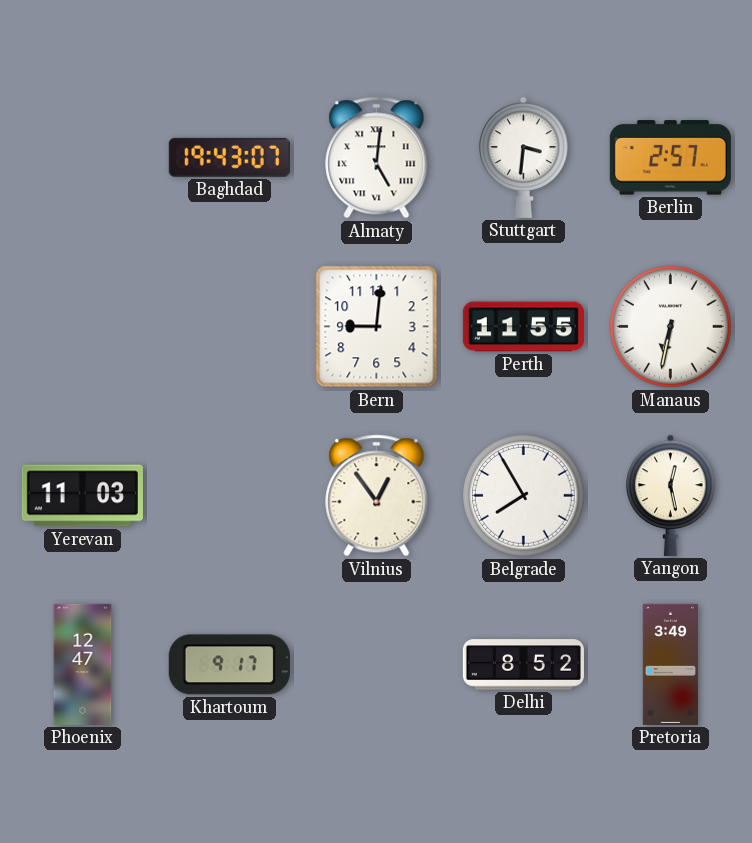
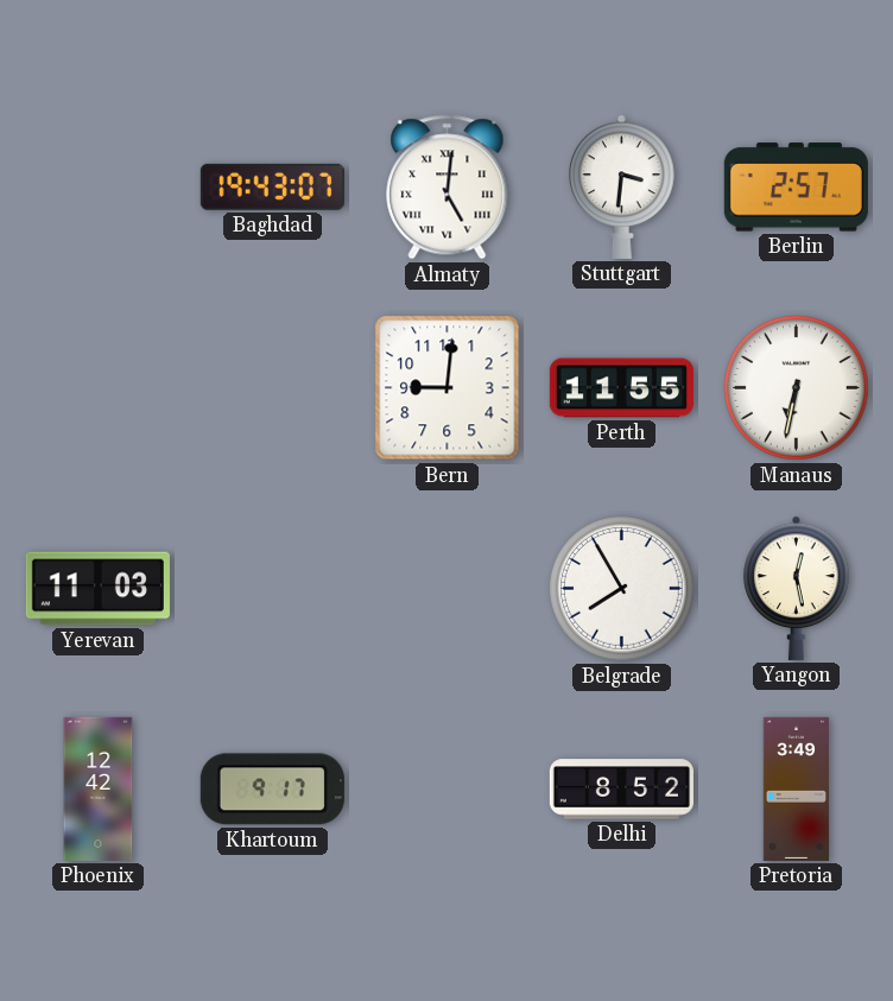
Vilnius: 12:54 -> none (377, 496)
Phoenix: 12:47 -> 12:42 (99, 788)
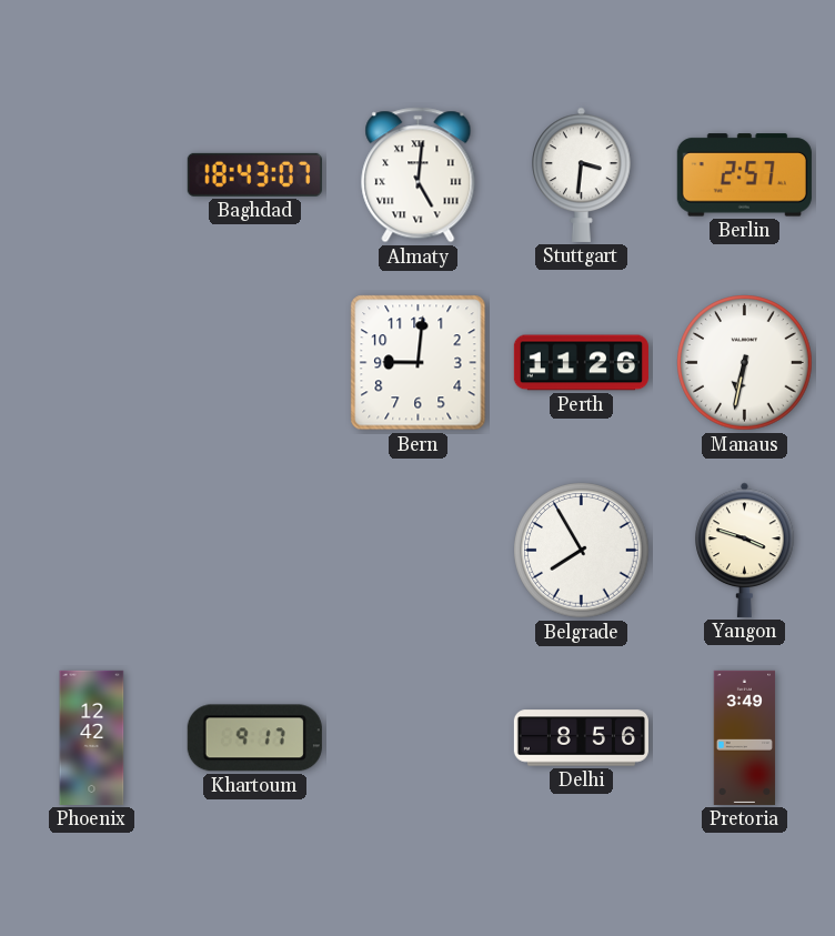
Baghdad: 19:43 -> 18:43 (254, 174)
Perth: 11:55 -> 11:26 (581, 363)
Yerevan: 11:03 -> none (97, 589)
Yangon: 12:28 -> 3:48 (745, 550)
Delhi: 8:52 -> 8:56 (581, 738)
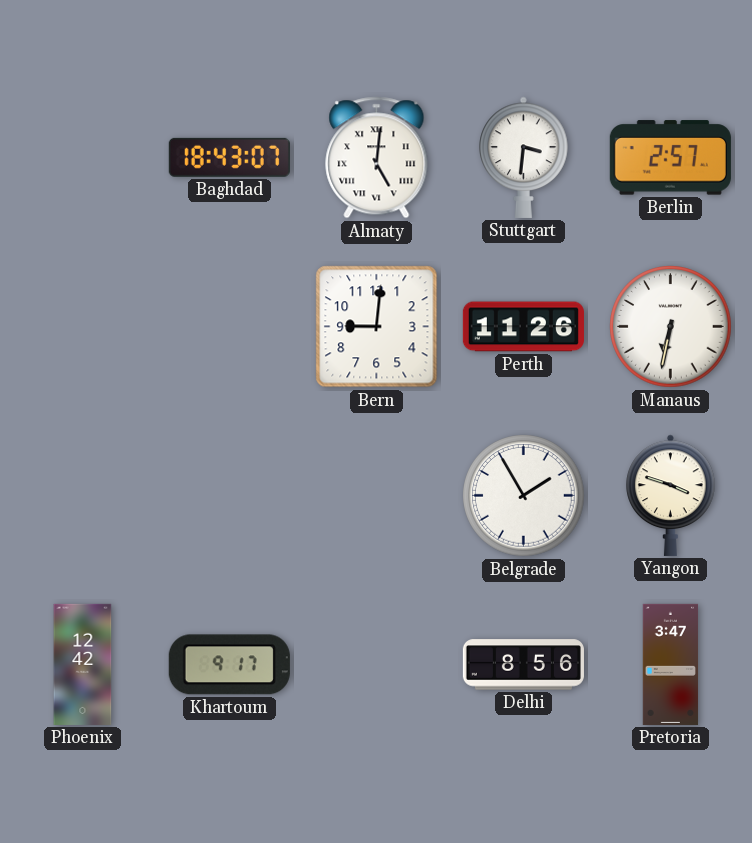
Belgrade: 7:55 -> 1:55 (524, 496)
Pretoria: 3:49 -> 3:47 (671, 664)
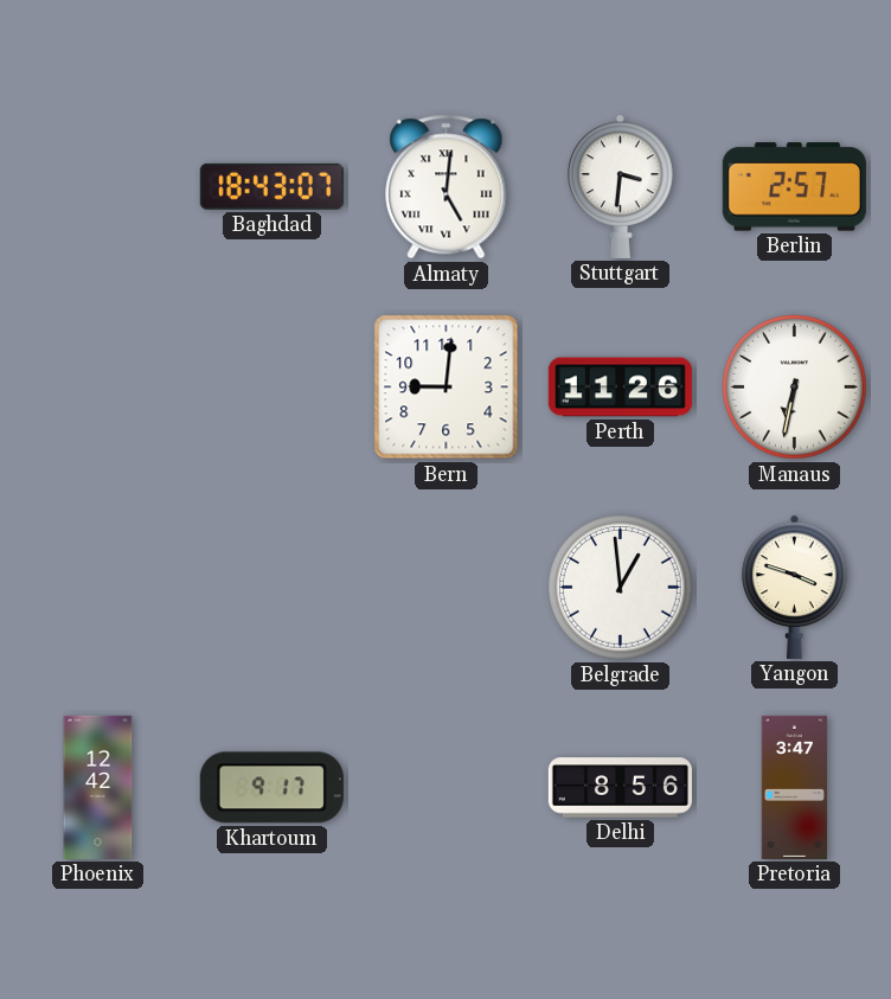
Belgrade: 1:55 -> 12:59 (621, 588)
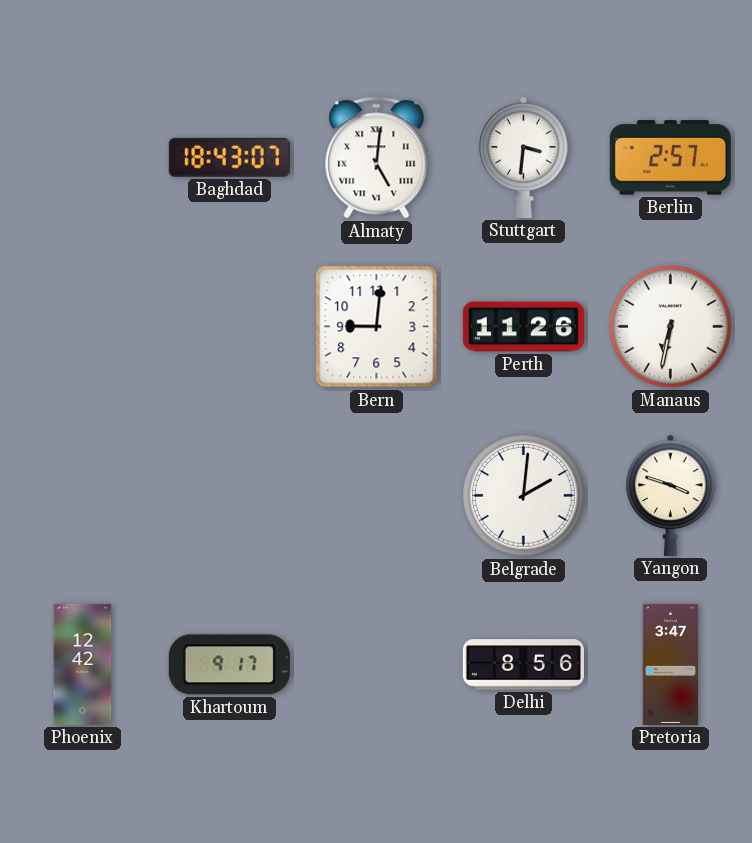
Belgrade: 12:59 -> 2:01 (524, 496)
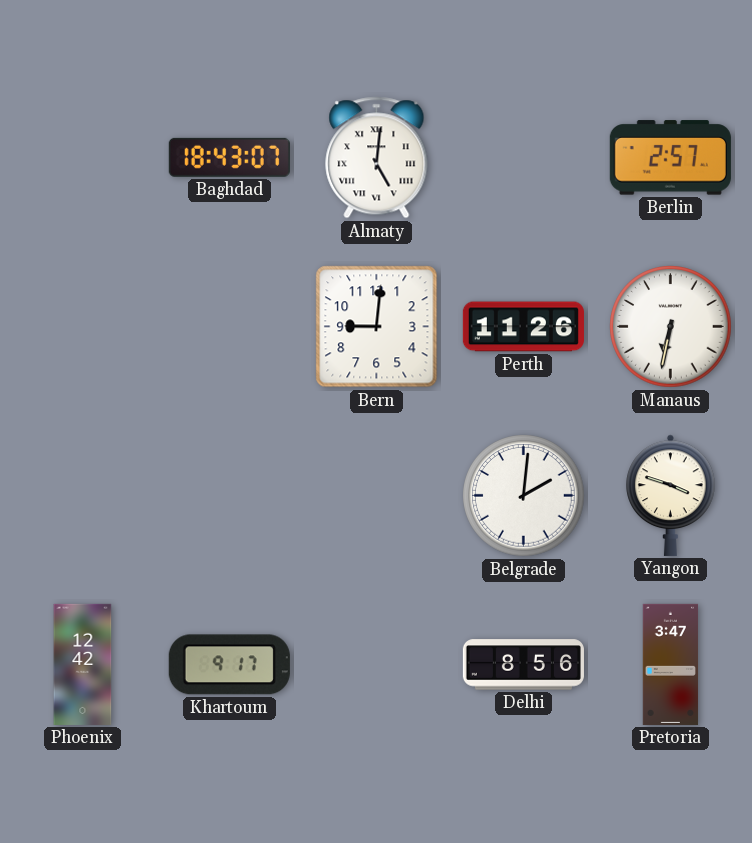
Stuttgart: 3:31 -> none (524, 157)
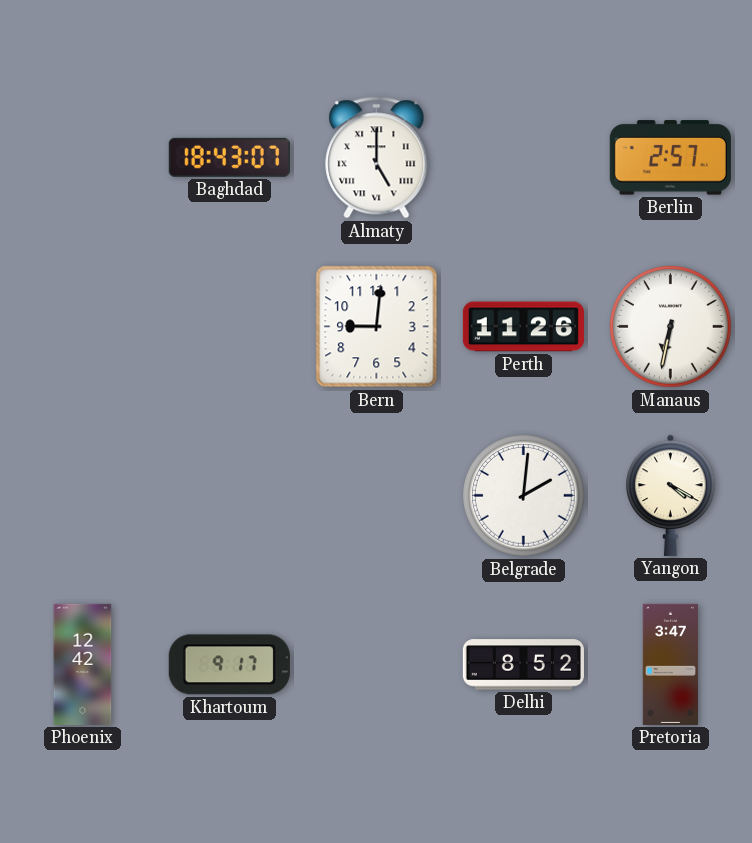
Almaty: 5:01 -> 5:00 (377, 158)
Yangon: 3:48 -> 4:20 (671, 495)
Delhi: 8:56 -> 8:52 (523, 665)
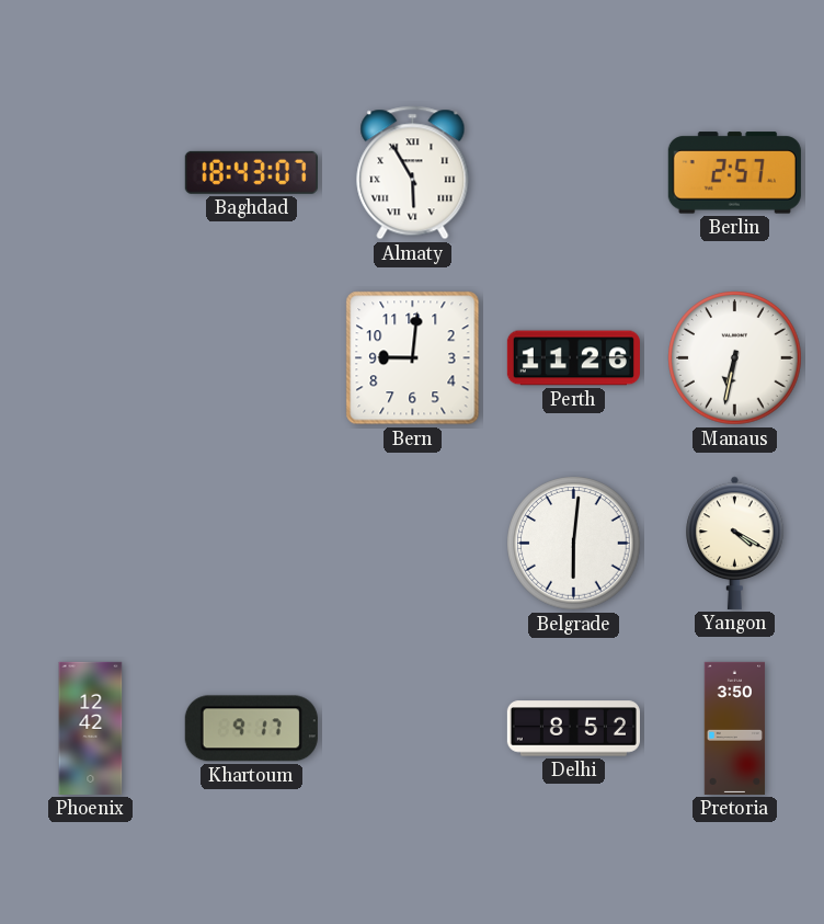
Almaty: 5:00 -> 5:55 (413, 173)
Belgrade: 2:01 -> 6:01 (574, 544)
Pretoria: 3:47 -> 3:50 (735, 728)
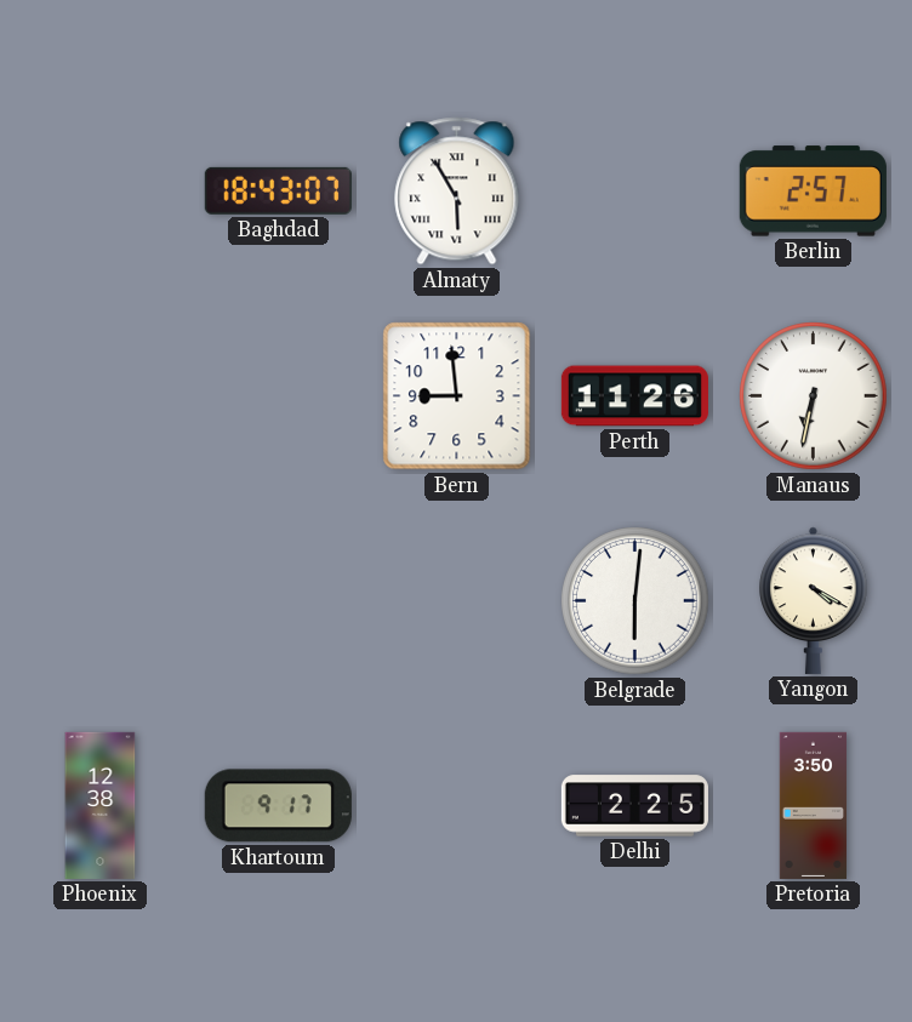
Bern: 9:01 -> 8:59 (457, 396)
Phoenix: 12:42 -> 12:38 (101, 805)
Delhi: 8:52 -> 2:25 (634, 806)
